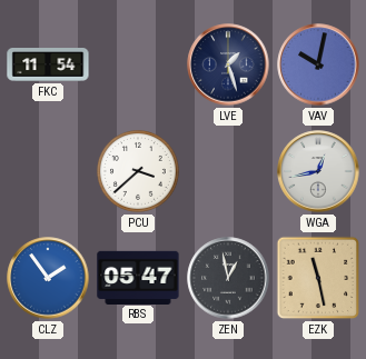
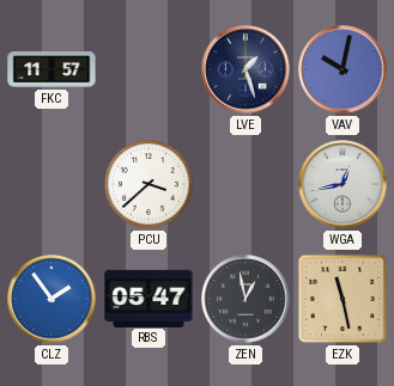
FKC: 11:54 -> 11:57 (51, 71)
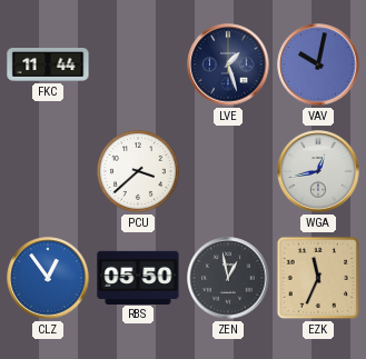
FKC: 11:57 -> 11:44 (48, 66)
CLZ: 1:54 -> 12:54 (48, 278)
RBS: 05:47 -> 05:50 (138, 277)
EZK: 11:28 -> 11:34 (318, 278)
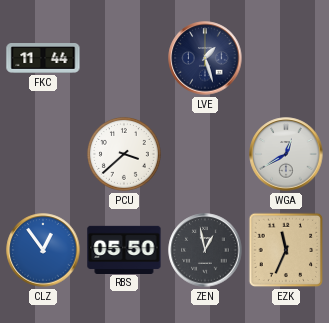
VAV: 10:02 -> none (318, 64)
WGA: 12:43 -> 12:40 (286, 154)
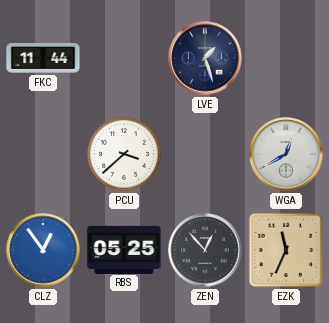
RBS: 05:50 -> 05:25 (124, 249)
ZEN: 12:58 -> 12:53 (205, 250)
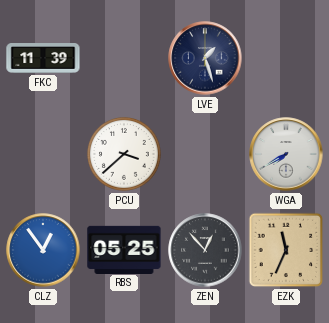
FKC: 11:44 -> 11:39 (43, 59)
WGA: 12:40 -> 7:40 (286, 154)
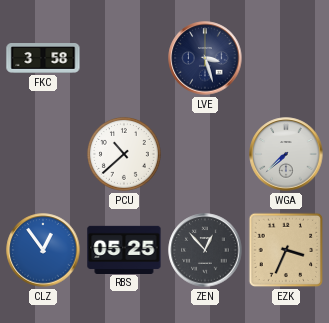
FKC: 11:39 -> 3:58 (43, 59)
LVE: 1:27 -> 3:27 (205, 58)
PCU: 3:38 -> 10:38 (124, 154)
WGA: 7:40 -> 7:38 (286, 154)
EZK: 11:34 -> 3:34 (286, 250)
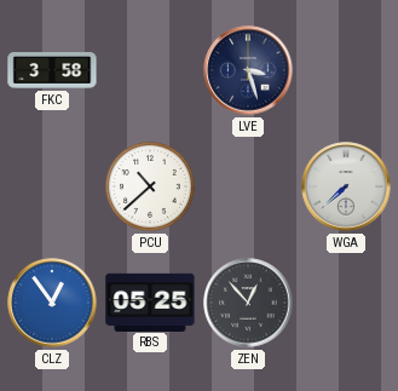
EZK: 3:34 -> none (286, 250)
